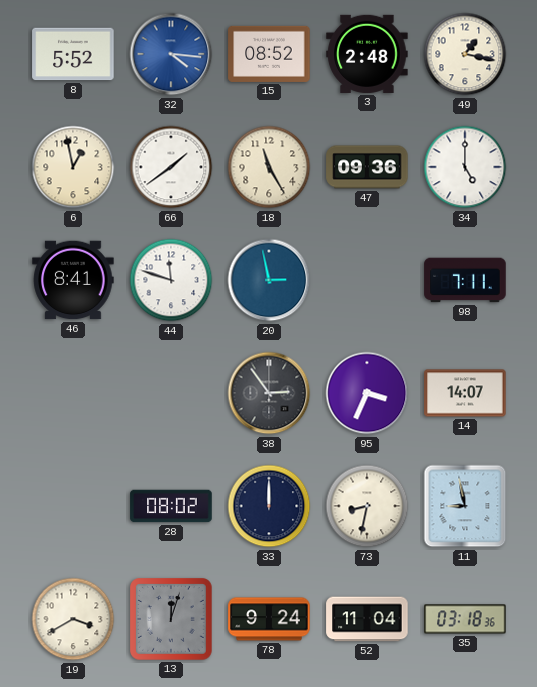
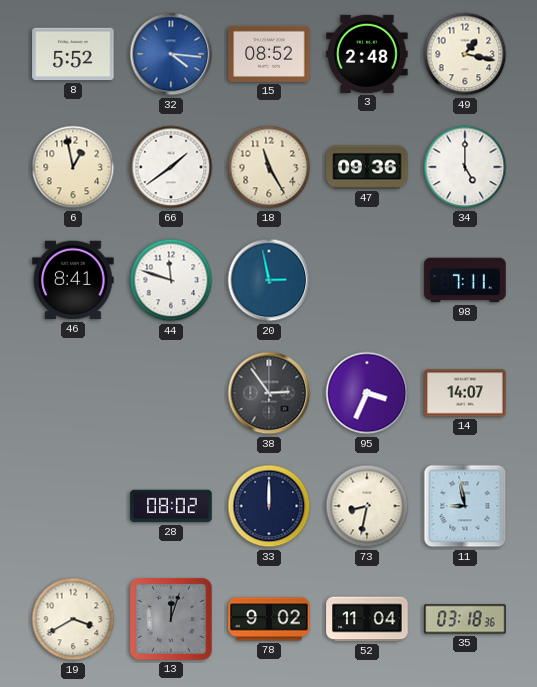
78: 9:24 -> 9:02 (269, 619)
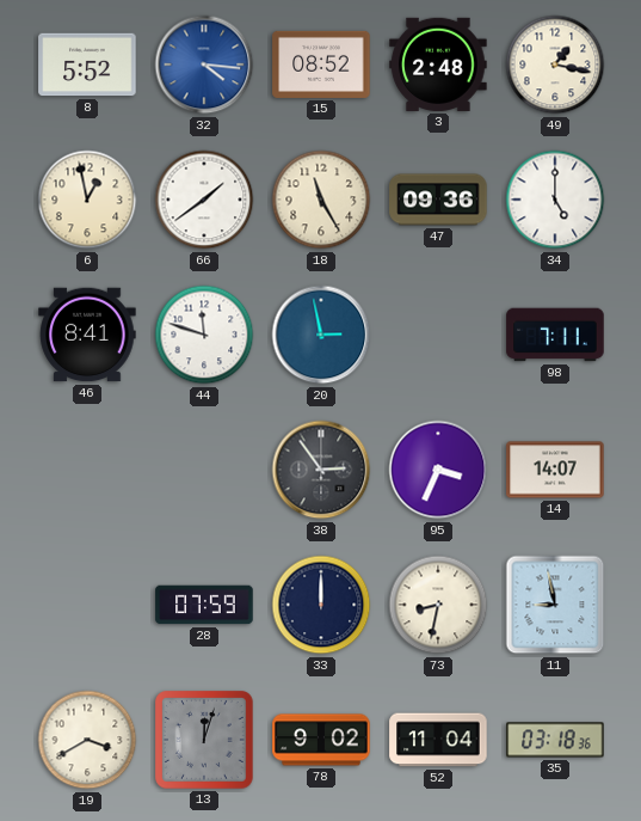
28: 08:02 -> 07:59 (204, 605)
